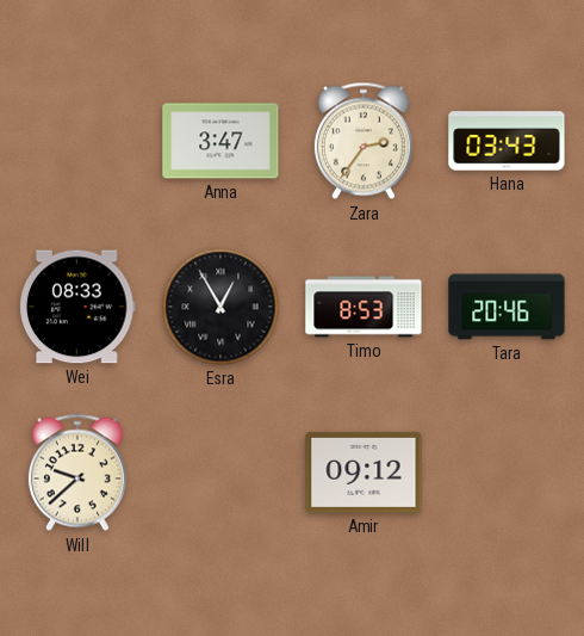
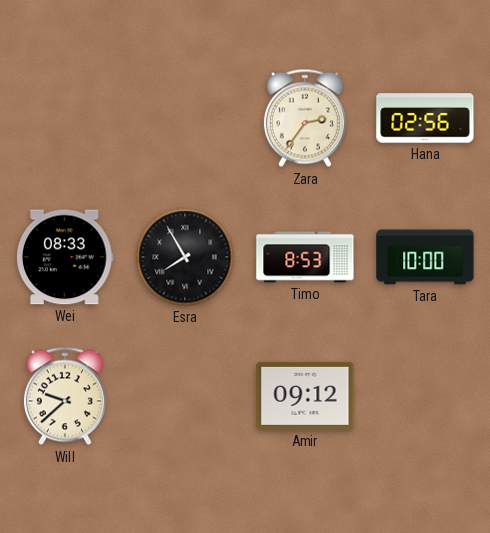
Anna: 3:47 -> none (220, 141)
Hana: 03:43 -> 02:56 (425, 118)
Esra: 12:55 -> 7:55 (185, 257)
Tara: 20:46 -> 10:00 (425, 257)
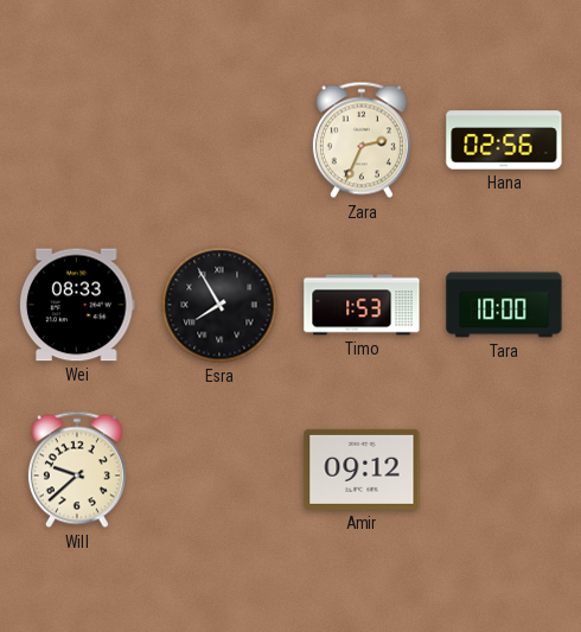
Zara: 2:36 -> 2:34 (362, 140)
Timo: 8:53 -> 1:53 (362, 305)
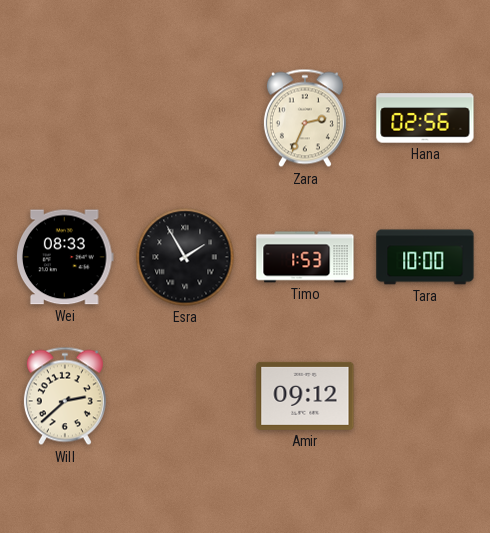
Esra: 7:55 -> 1:55 (185, 257)
Will: 9:38 -> 2:38 (65, 396)
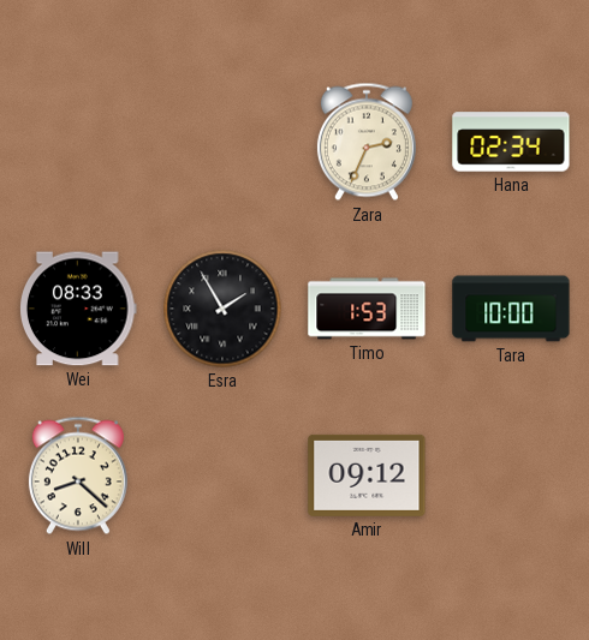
Hana: 02:56 -> 02:34 (511, 142)
Will: 2:38 -> 8:22 (78, 475)
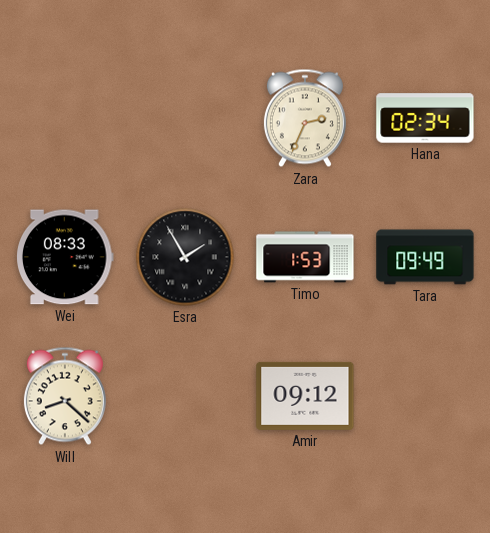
Tara: 10:00 -> 09:49 (425, 257)
